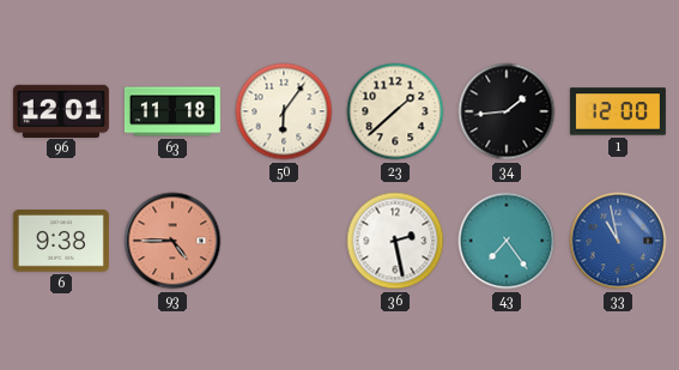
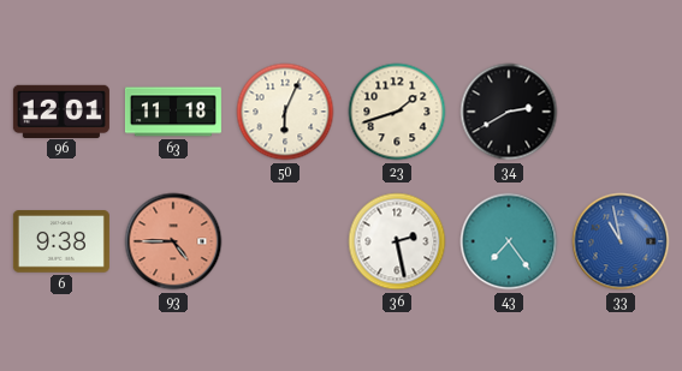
50: 6:06 -> 6:04 (285, 112)
23: 1:38 -> 1:42 (397, 112)
34: 1:44 -> 2:40 (509, 112)
1: 12:00 -> none (618, 111)
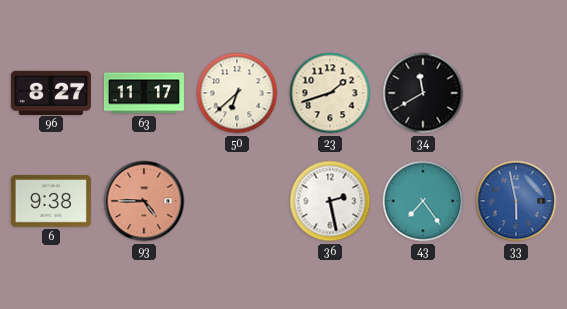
96: 12:01 -> 8:27 (51, 92)
63: 11:18 -> 11:17 (144, 93)
50: 6:04 -> 6:38 (237, 93)
34: 2:40 -> 11:40 (423, 93)
33: 10:58 -> 5:58 (516, 201)
